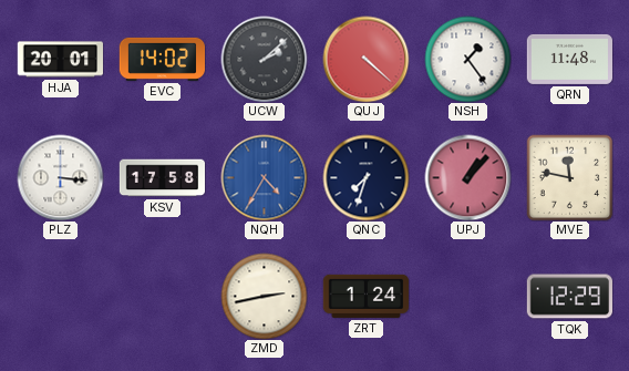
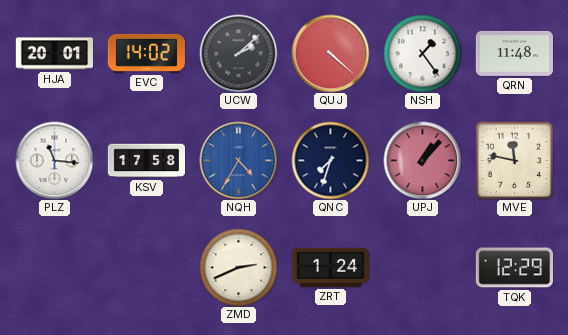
PLZ: 3:16 -> 11:16 (54, 160)
ZMD: 2:43 -> 2:41 (238, 267)
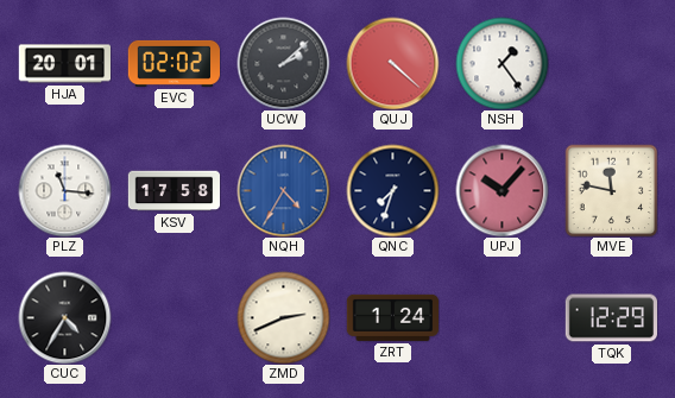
EVC: 14:02 -> 02:02 (174, 63)
QRN: 11:48 -> none (514, 53)
UPJ: 1:07 -> 10:07 (501, 190)
CUC: none -> 4:35 (64, 317)
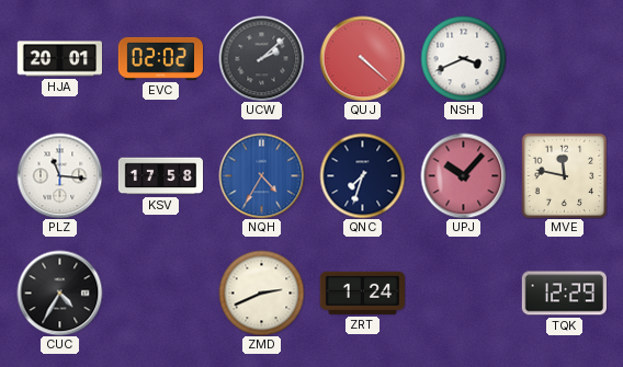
NSH: 1:24 -> 3:41 (463, 58)
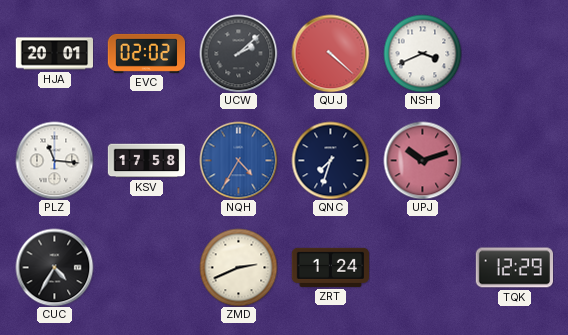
UPJ: 10:07 -> 10:12 (422, 160)
MVE: 11:47 -> none (564, 175)
